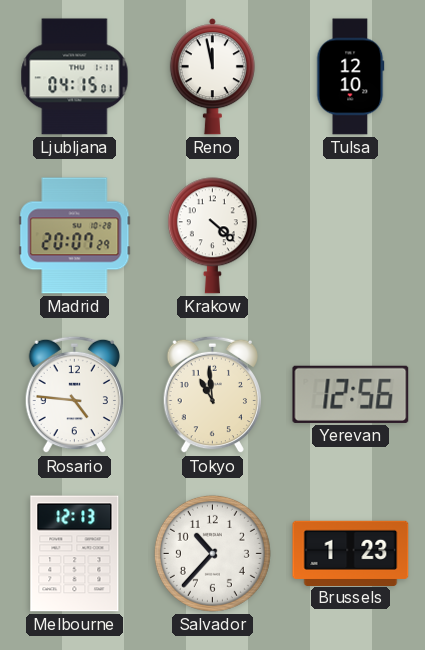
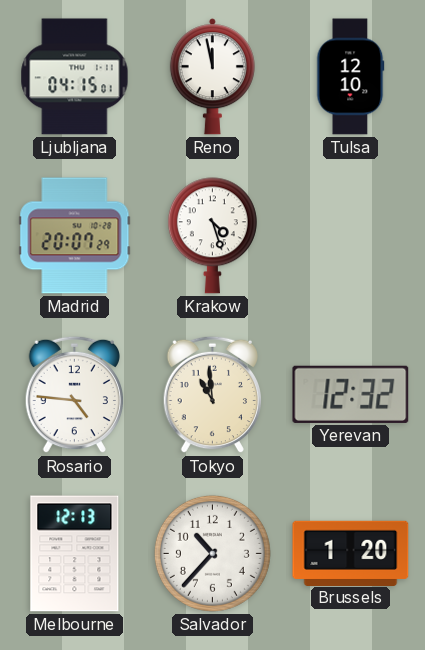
Krakow: 4:22 -> 4:27 (212, 236)
Yerevan: 12:56 -> 12:32 (351, 394)
Brussels: 1:23 -> 1:20 (351, 553)
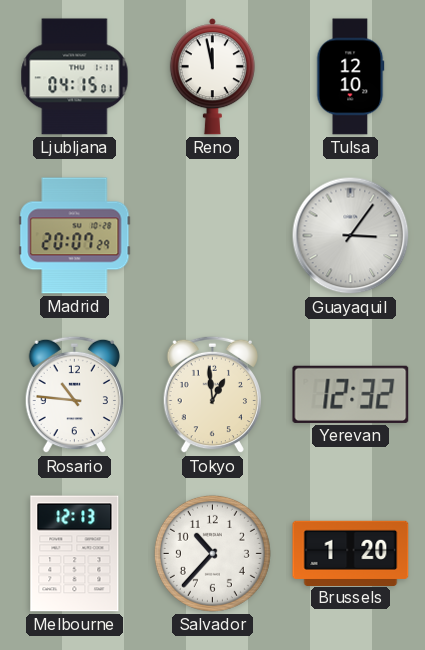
Krakow: 4:27 -> none (212, 236)
Guayaquil: none -> 3:06 (351, 236)
Rosario: 4:46 -> 10:46 (74, 395)
Tokyo: 10:59 -> 12:59 (212, 395)
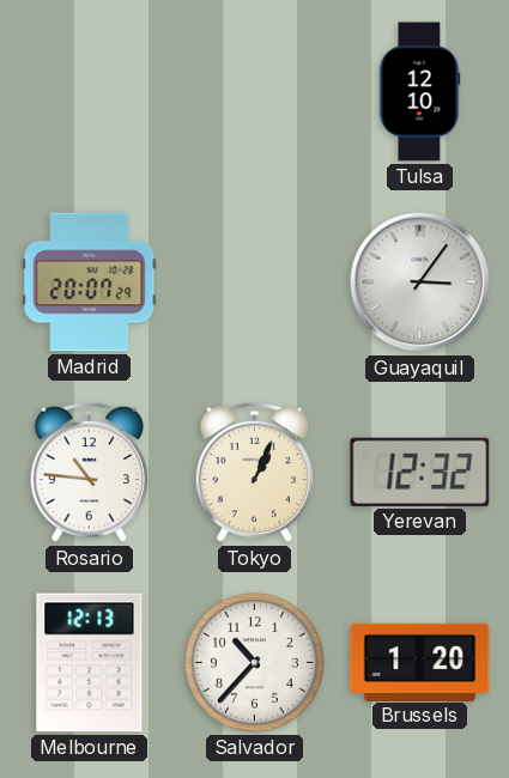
Ljubljana: 04:15 -> none (75, 77)
Reno: 11:58 -> none (212, 77)
Tokyo: 12:59 -> 1:04 (254, 473)
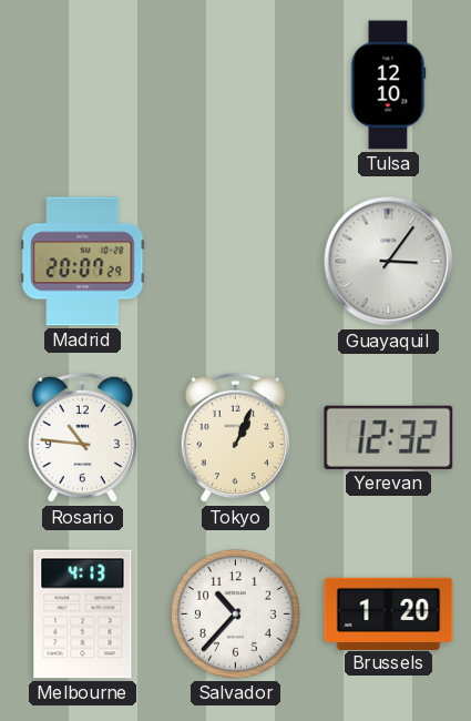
Melbourne: 12:13 -> 4:13 (83, 615)
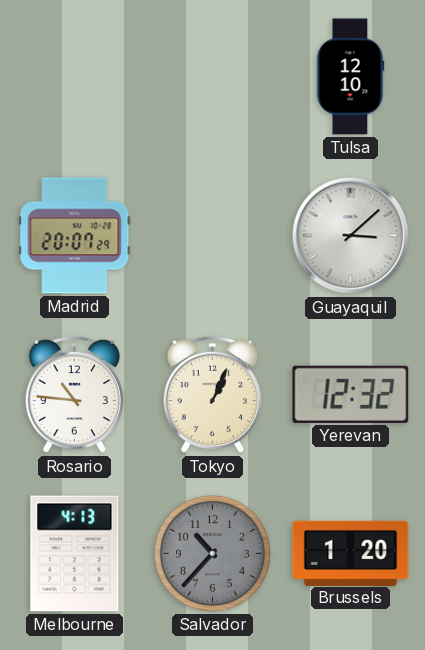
Guayaquil: 3:06 -> 3:08 (351, 236)
Salvador dial: white -> grey (212, 553)
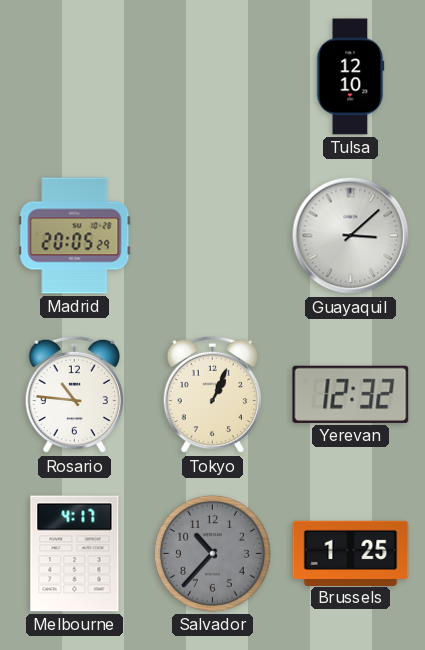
Madrid: 20:07 -> 20:05 (75, 236)
Melbourne: 4:13 -> 4:17 (75, 554)
Brussels: 1:20 -> 1:25 (351, 553)
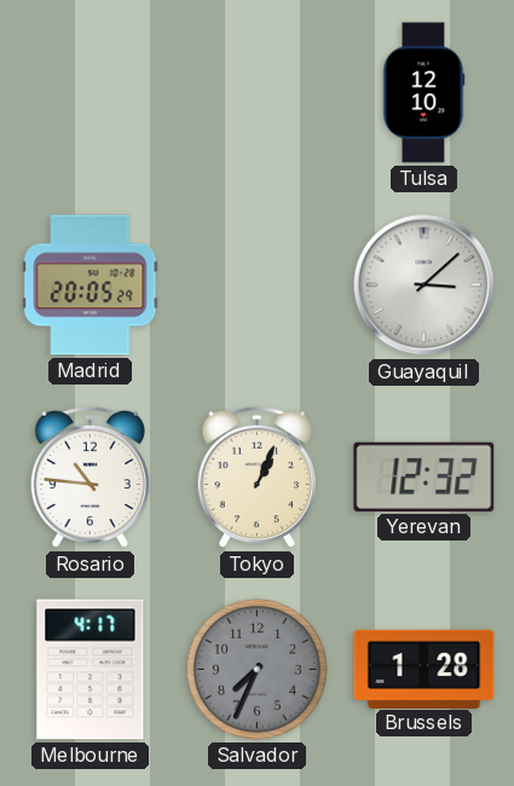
Salvador: 10:37 -> 7:34 (256, 669)
Brussels: 1:25 -> 1:28 (425, 669)
